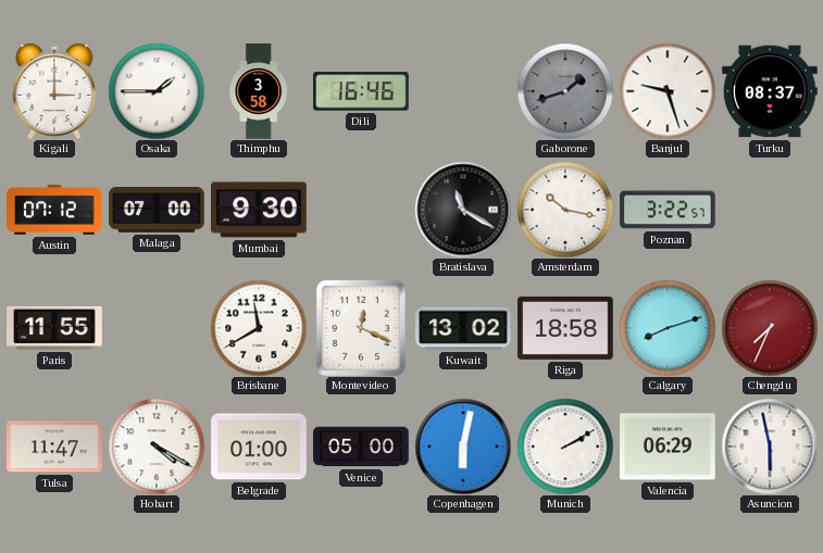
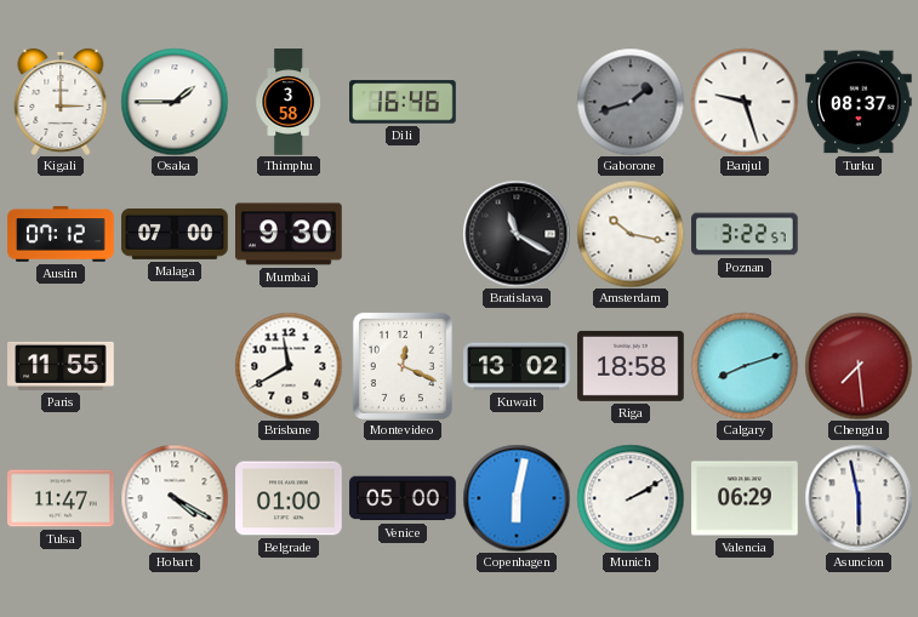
Chengdu: 7:34 -> 7:29 (859, 366)
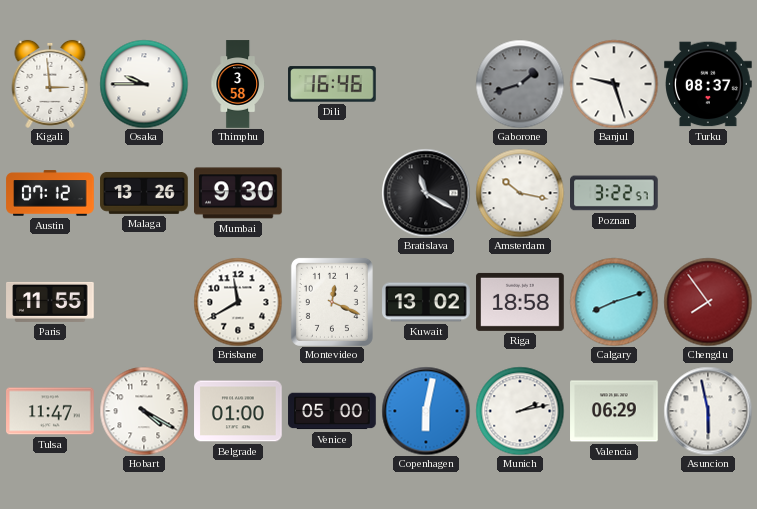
Kigali: 3:00 -> 2:59 (50, 84)
Osaka: 1:45 -> 9:45 (144, 84)
Malaga: 07:00 -> 13:26 (144, 194)
Chengdu: 7:29 -> 7:54 (708, 302)
Munich: 2:10 -> 2:13 (520, 411)
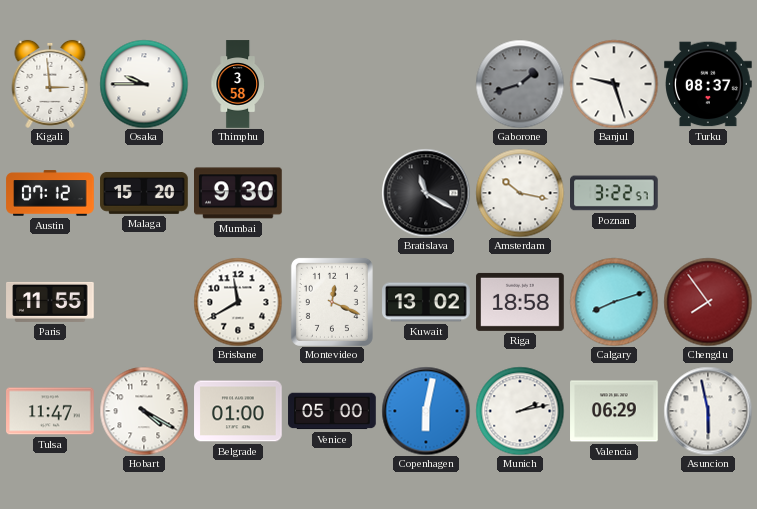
Dili: 16:46 -> none (332, 84)
Malaga: 13:26 -> 15:20 (144, 194)
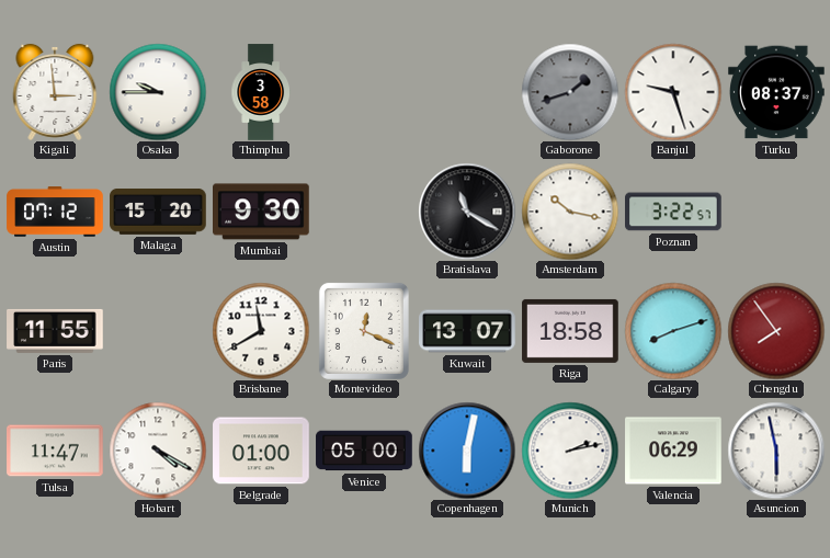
Kuwait: 13:02 -> 13:07 (467, 331)
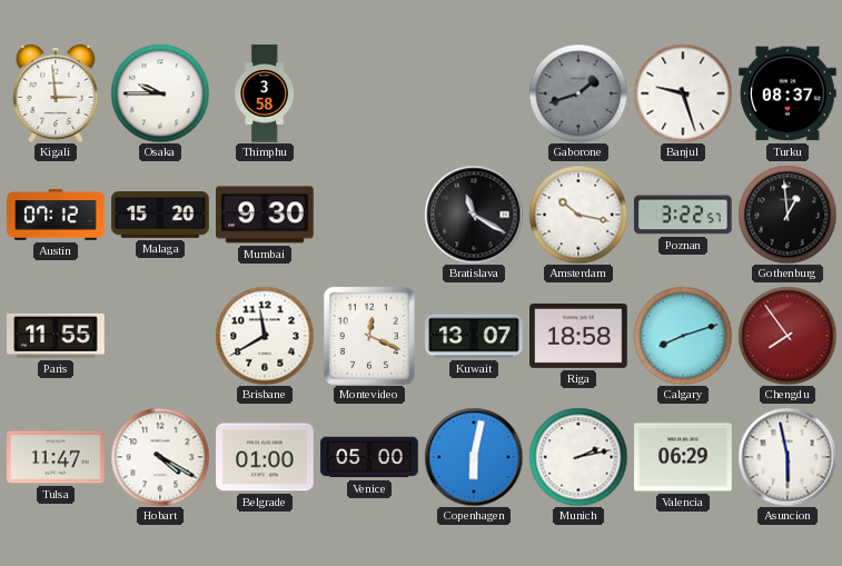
Gothenburg: none -> 12:59 (787, 215)
